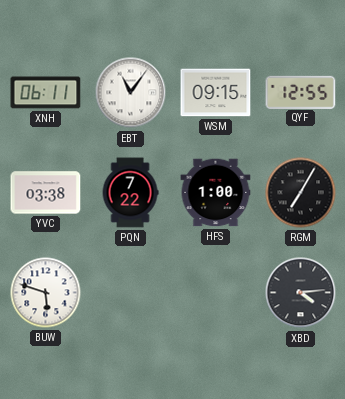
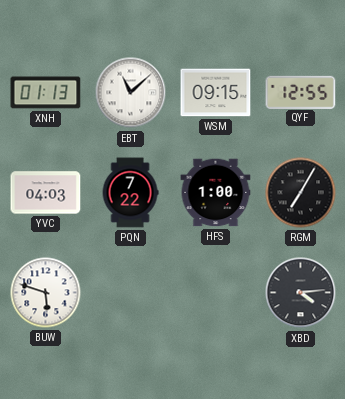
XNH: 06:11 -> 01:13 (46, 93)
EBT: 11:06 -> 11:08 (131, 93)
YVC: 03:38 -> 04:03 (46, 193)
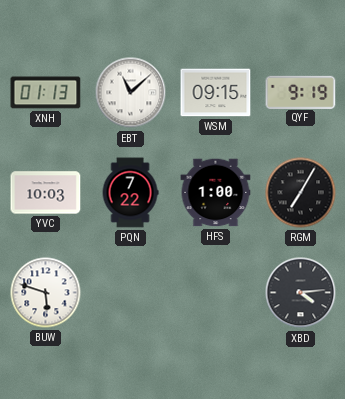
QYF: 12:55 -> 9:19 (301, 92)
YVC: 04:03 -> 10:03 (46, 193)
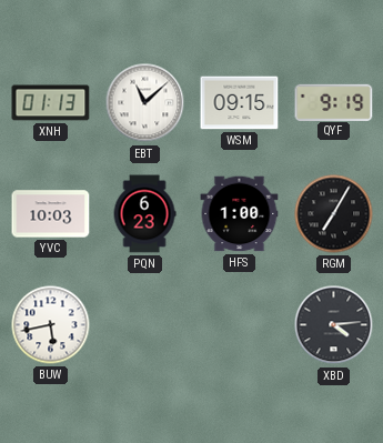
PQN: 7:22 -> 6:23 (144, 214)
BUW: 5:48 -> 5:43 (51, 325)
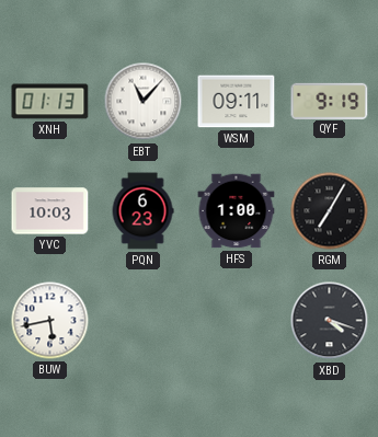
EBT: 11:08 -> 11:07 (144, 102)
WSM: 09:15 -> 09:11 (237, 102)
XBD: 4:14 -> 4:18 (330, 321)
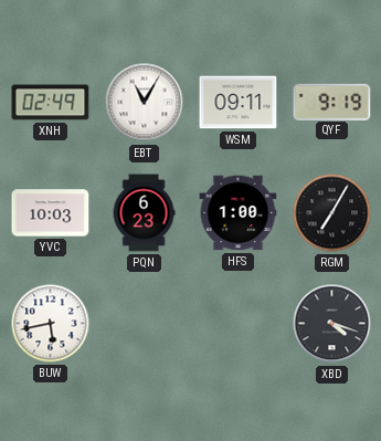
XNH: 01:13 -> 02:49 (51, 103)
EBT: 11:07 -> 11:05 (145, 103)
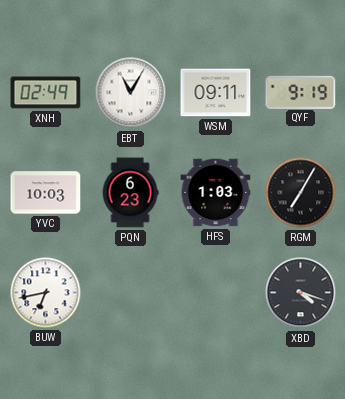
HFS: 1:00 -> 1:03 (216, 193)
BUW: 5:43 -> 6:43 (46, 293)
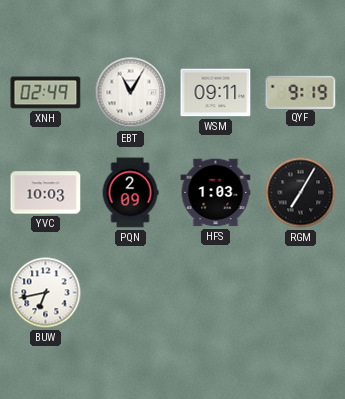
PQN: 6:23 -> 2:09 (130, 193)
XBD: 4:18 -> none (301, 293)
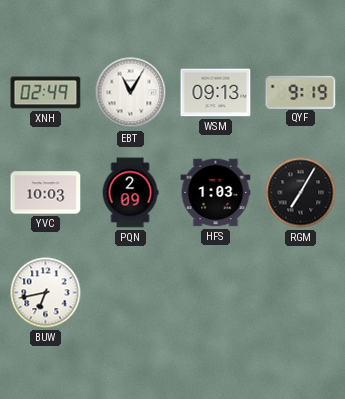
WSM: 09:11 -> 09:13 (216, 93)
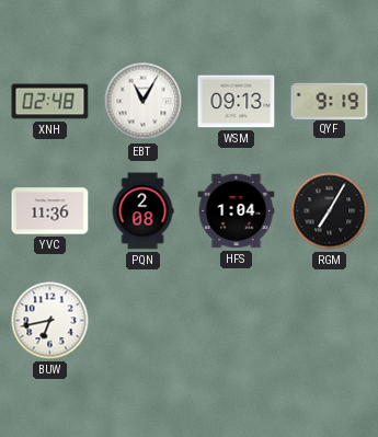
XNH: 02:49 -> 02:48 (50, 102)
YVC: 10:03 -> 11:36 (50, 211)
PQN: 2:09 -> 2:08 (142, 211)
HFS: 1:03 -> 1:04 (237, 211)
